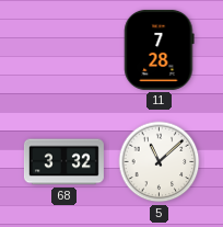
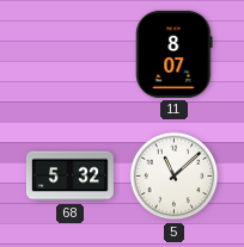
11: 7:28 -> 8:07 (175, 54)
68: 3:32 -> 5:32 (69, 177)
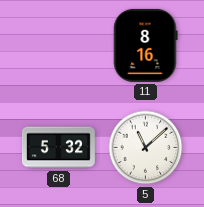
11: 8:07 -> 8:16 (146, 45)
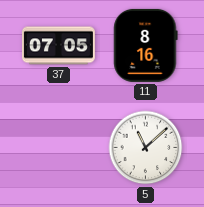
37: none -> 07:05 (58, 46)
68: 5:32 -> none (58, 148)
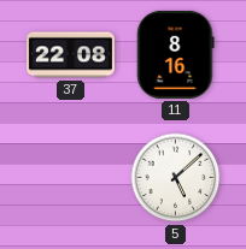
37: 07:05 -> 22:08 (70, 55)
5: 11:08 -> 5:08 (176, 178)
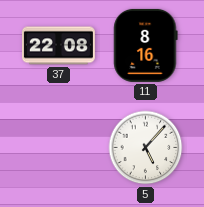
5: 5:08 -> 5:07 (146, 148)
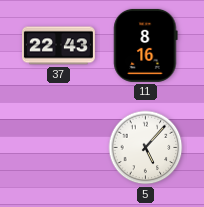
37: 22:08 -> 22:43 (58, 46)
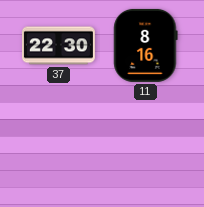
37: 22:43 -> 22:30 (58, 46)
5: 5:07 -> none (146, 148)
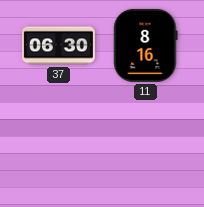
37: 22:30 -> 06:30 (58, 46)
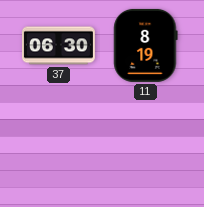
11: 8:16 -> 8:19 (146, 45)
